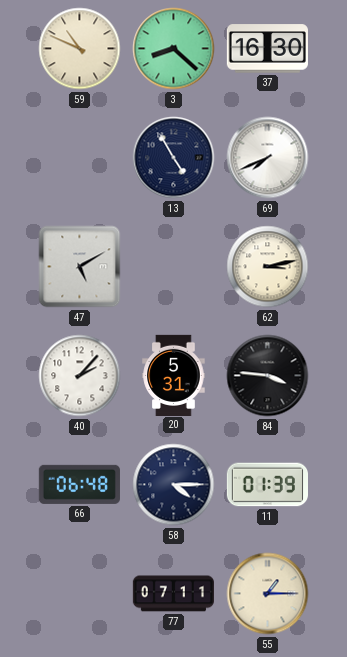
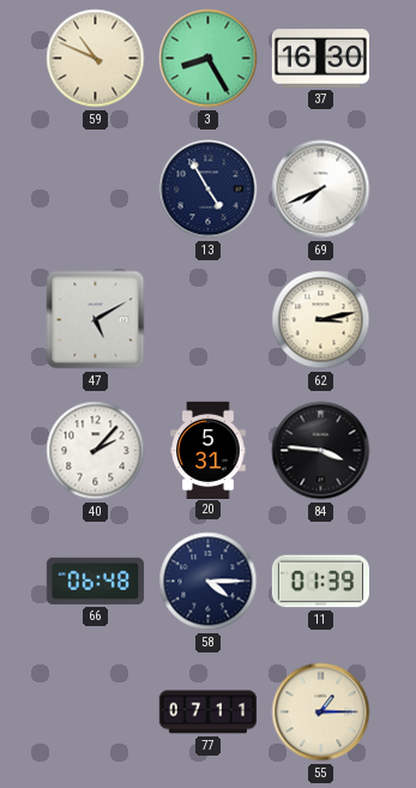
3: 8:22 -> 8:25 (209, 59)
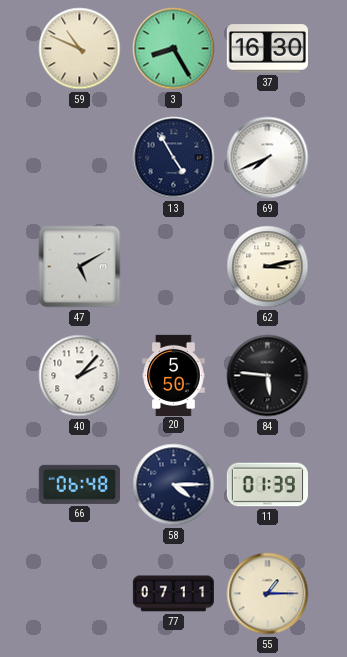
20: 5:31 -> 5:50 (174, 375)
84: 3:46 -> 5:46 (268, 376)
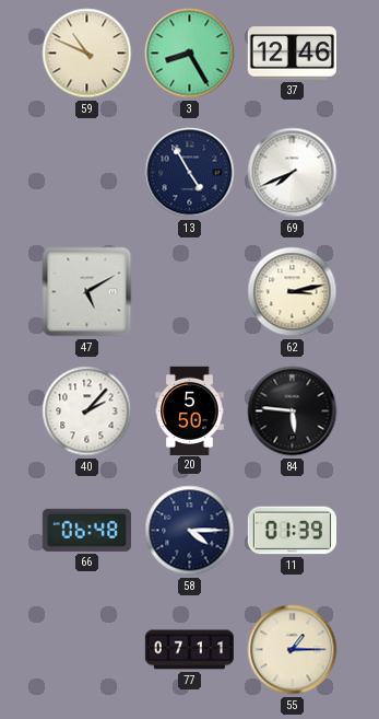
37: 16:30 -> 12:46 (292, 54)
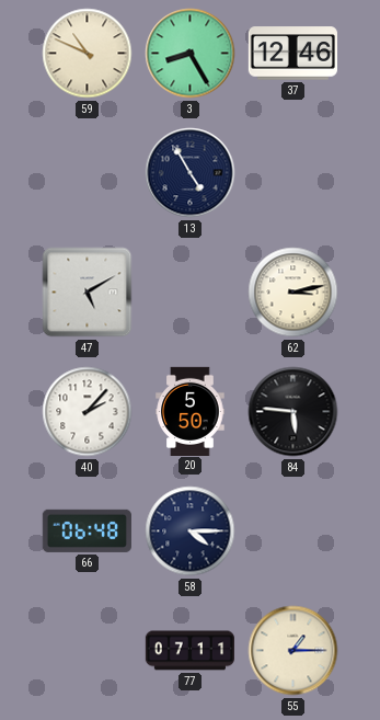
69: 7:41 -> none (293, 173)
11: 01:39 -> none (292, 531)
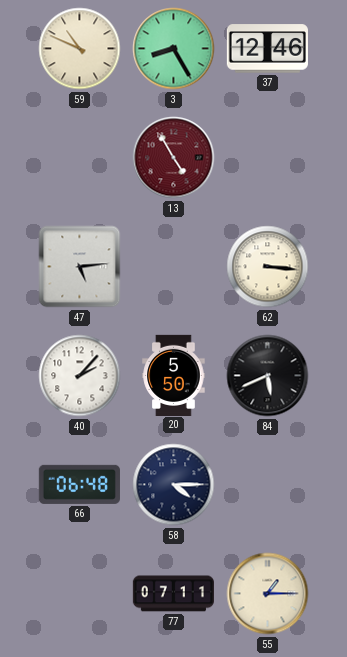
13 dial: navy -> burgundy (174, 158)
47: 5:10 -> 5:14 (80, 267)
62: 3:13 -> 3:16 (268, 267)
84: 5:46 -> 5:41 (268, 376)
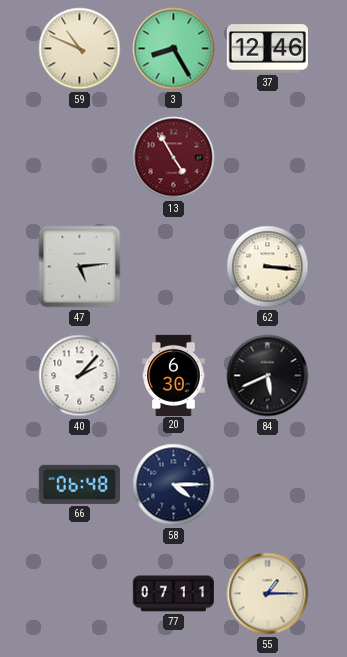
20: 5:50 -> 6:30 (174, 375)
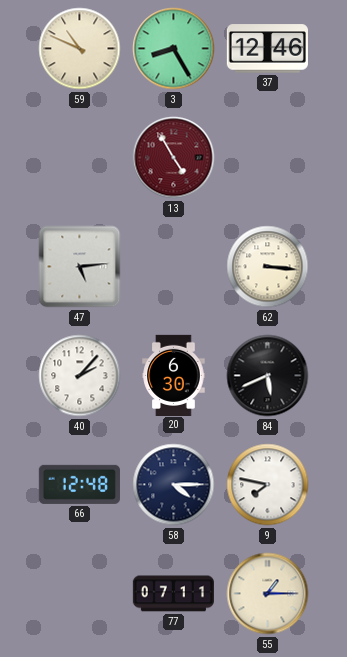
66: 06:48 -> 12:48 (79, 484)
9: none -> 7:47 (268, 485)
